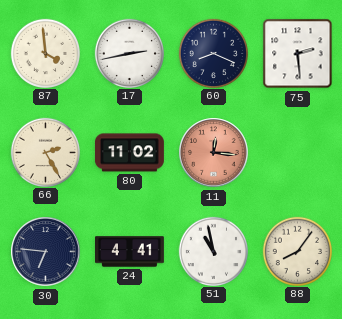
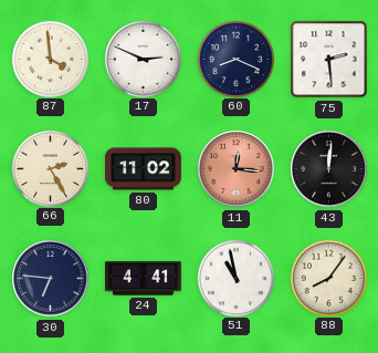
17: 2:43 -> 2:49 (143, 59)
43: none -> 12:01 (329, 169)
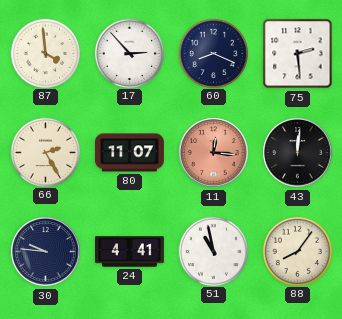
17: 2:49 -> 2:53 (129, 53)
80: 11:02 -> 11:07 (129, 153)
30: 6:46 -> 9:46 (46, 252)
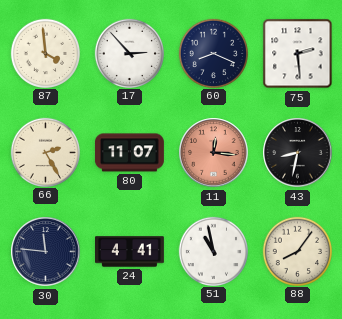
43: 12:01 -> 8:32 (298, 153)
30: 9:46 -> 11:46 (46, 252)
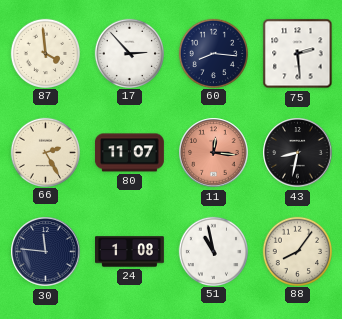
60: 8:19 -> 8:16 (213, 53)
24: 4:41 -> 1:08 (130, 252)
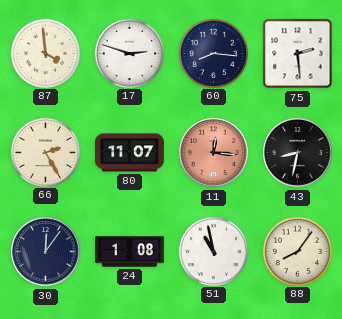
17: 2:53 -> 2:48 (129, 53)
30: 11:46 -> 12:06 (46, 252)
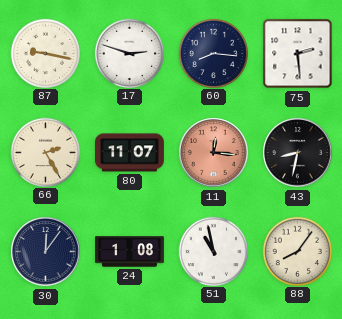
87: 3:59 -> 9:17 (45, 53)
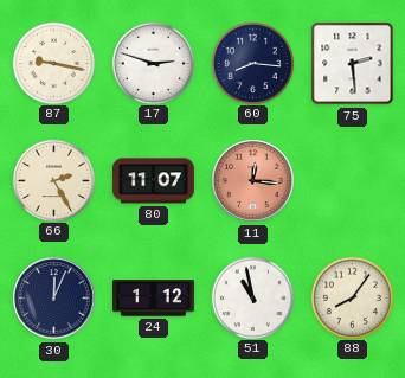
43: 8:32 -> none (298, 153)
30: 12:06 -> 12:04 (54, 299)
24: 1:08 -> 1:12 (154, 299)
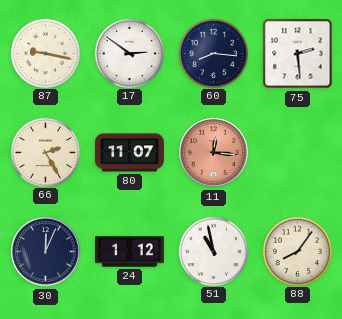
17: 2:48 -> 2:51 (129, 53)
